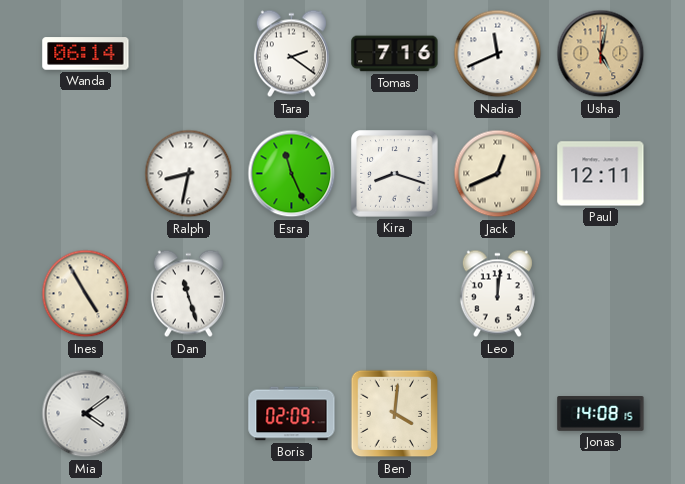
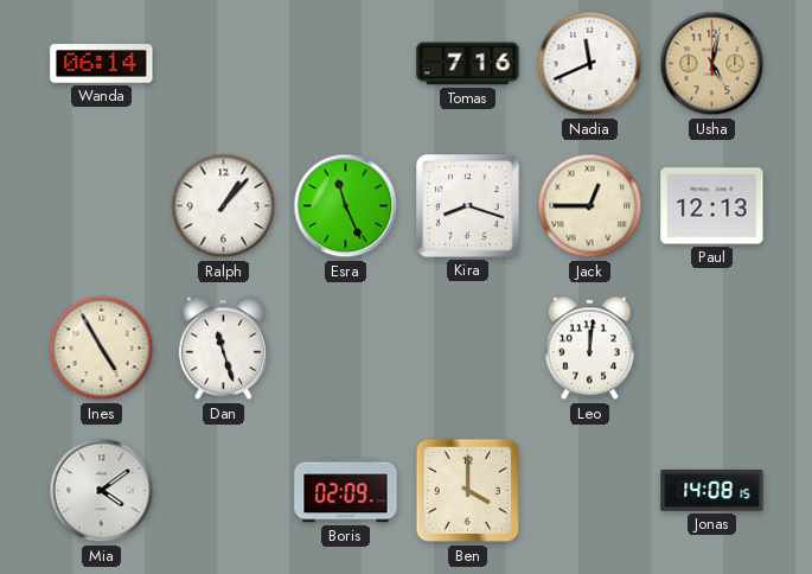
Tara: 2:21 -> none (291, 54)
Ralph: 8:32 -> 1:07 (224, 206)
Jack: 12:41 -> 12:45 (590, 206)
Paul: 12:11 -> 12:13 (712, 206)
Ben: 4:01 -> 4:00 (468, 491)
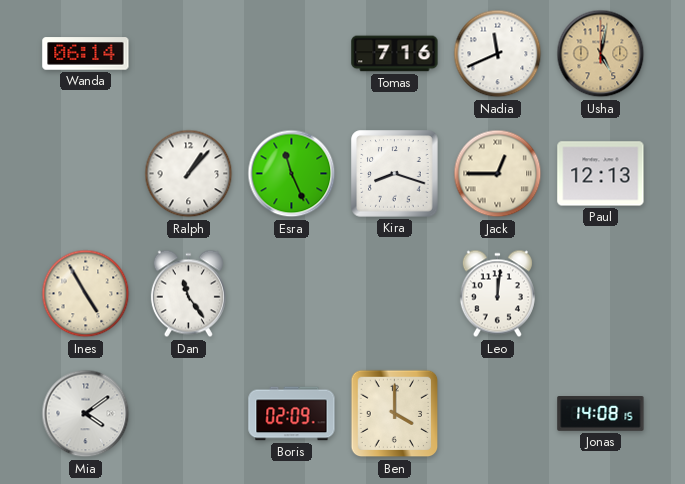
Dan: 11:27 -> 11:24 (188, 294)
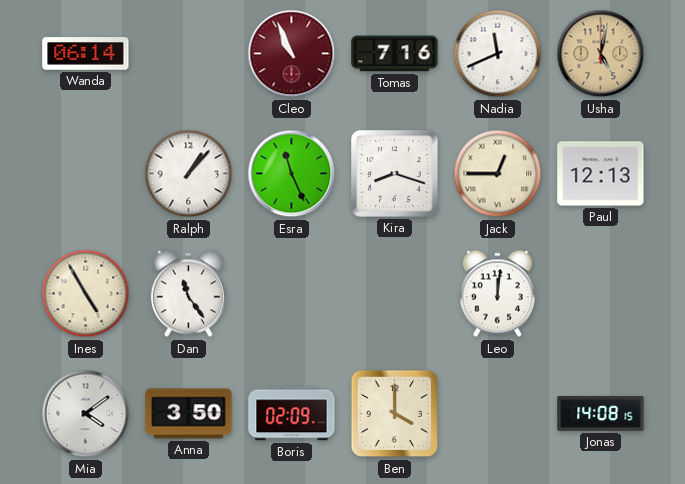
Cleo: none -> 10:56 (292, 54)
Anna: none -> 3:50 (189, 414)
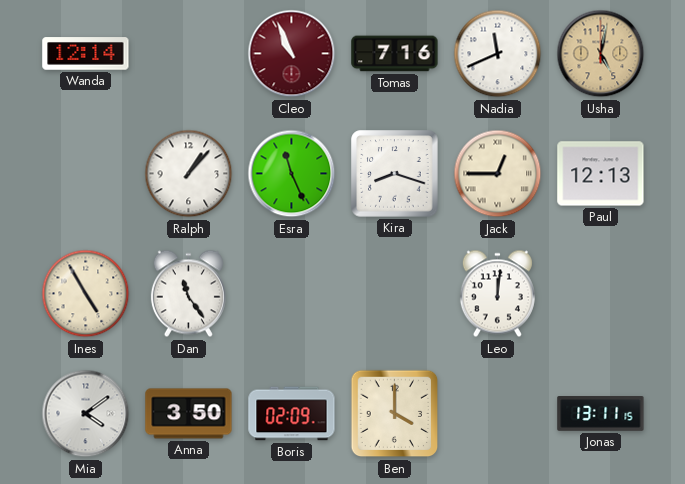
Wanda: 06:14 -> 12:14 (86, 54)
Jonas: 14:08 -> 13:11 (601, 414)
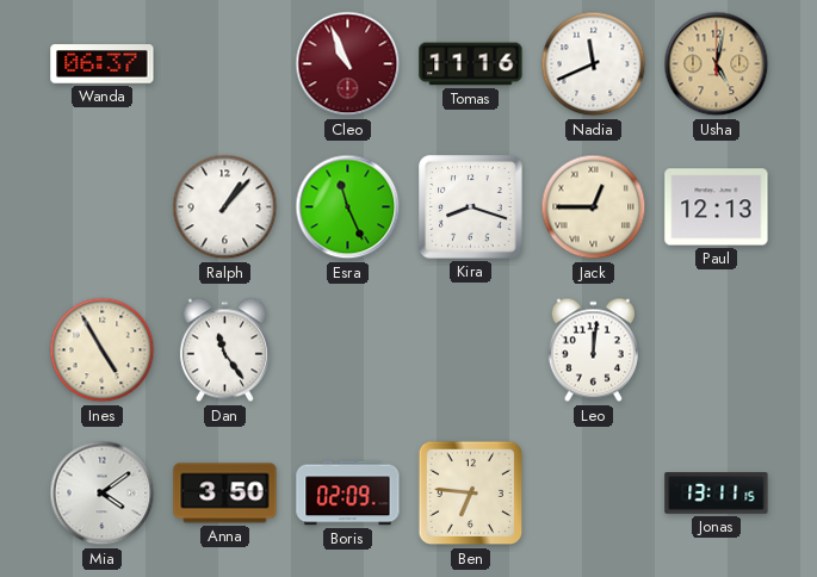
Wanda: 12:14 -> 06:37 (103, 64)
Tomas: 7:16 -> 11:16 (471, 64)
Ben: 4:00 -> 6:46 (471, 494)
